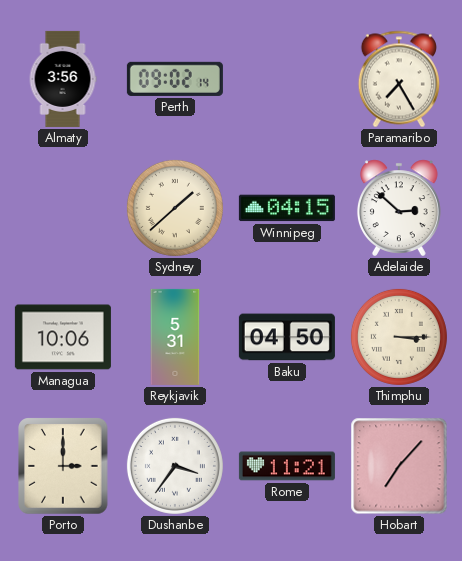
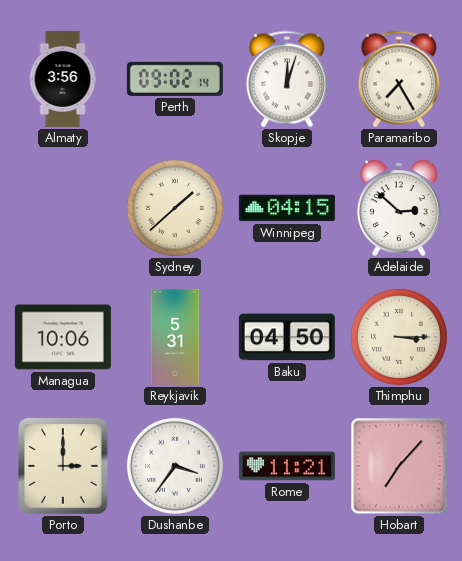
Skopje: none -> 12:03 (287, 79)
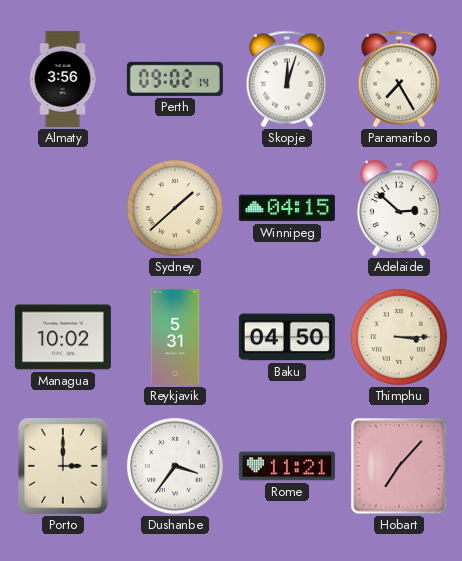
Managua: 10:06 -> 10:02 (63, 337)
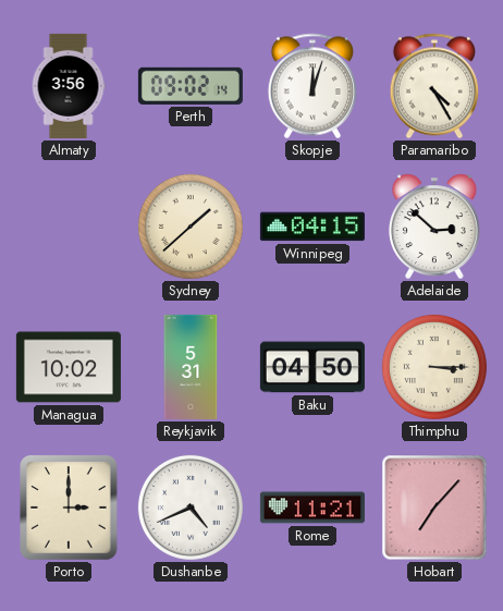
Paramaribo: 7:25 -> 4:25 (434, 86)
Dushanbe: 3:36 -> 4:41 (191, 508)
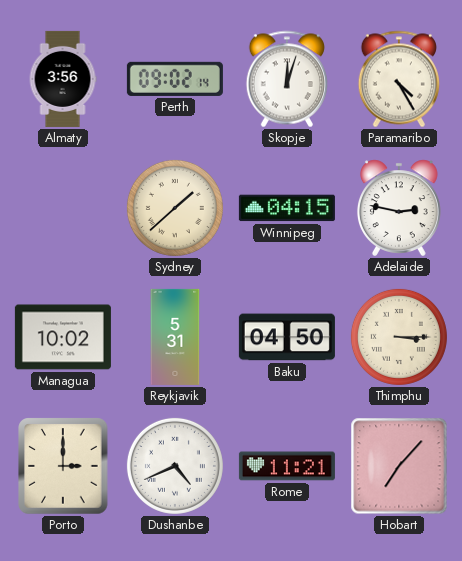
Adelaide: 2:52 -> 2:47 (399, 208)
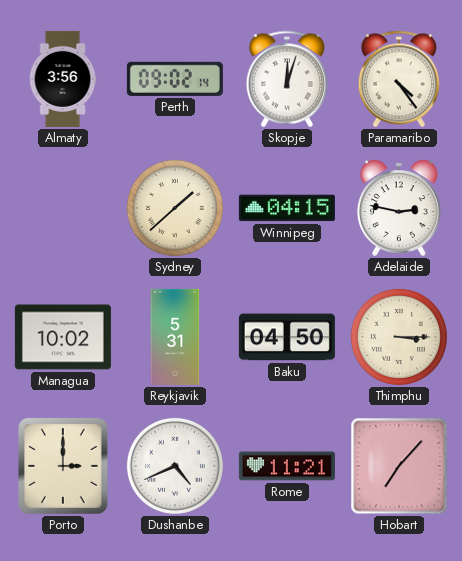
Paramaribo: 4:25 -> 4:24 (399, 79)
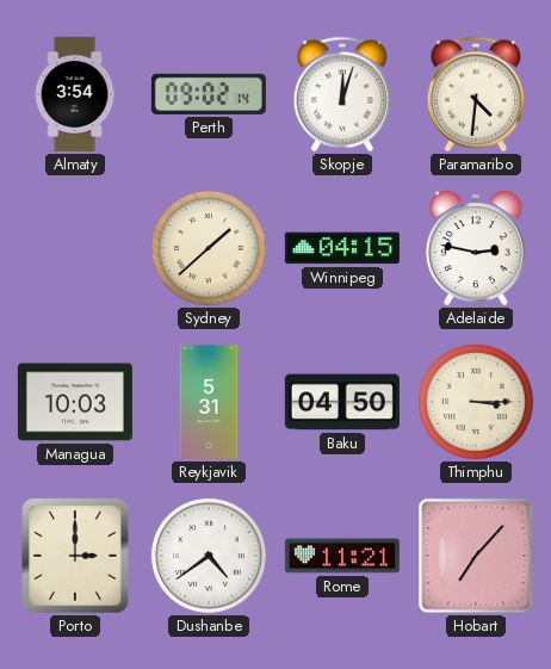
Almaty: 3:56 -> 3:54 (75, 94)
Paramaribo: 4:24 -> 4:31 (476, 94)
Managua: 10:02 -> 10:03 (75, 402)
Dushanbe: 4:41 -> 4:39 (209, 556)
